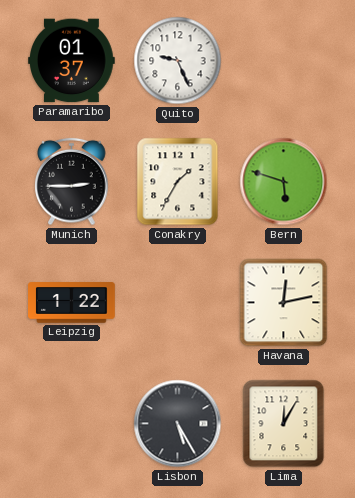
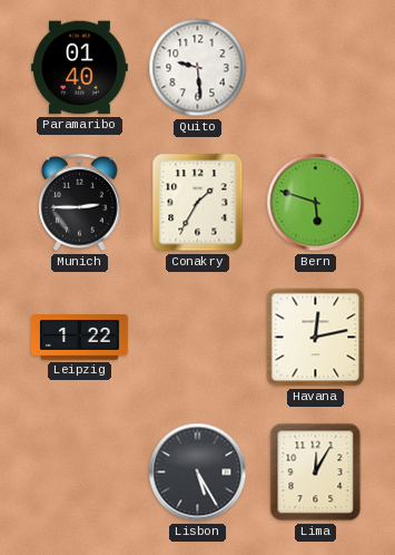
Paramaribo: 01:37 -> 01:40 (80, 68)
Quito: 9:26 -> 9:29 (198, 68)
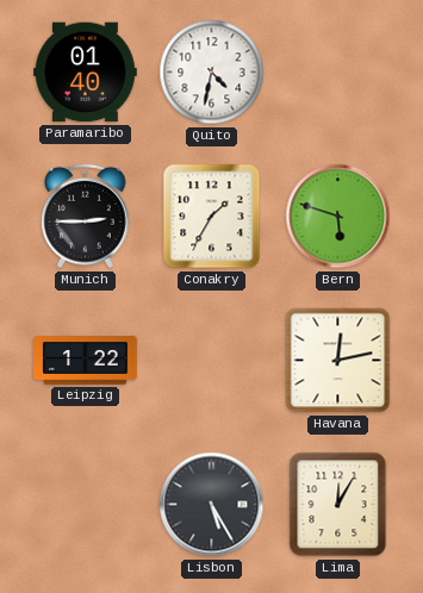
Quito: 9:29 -> 4:32 (212, 73)
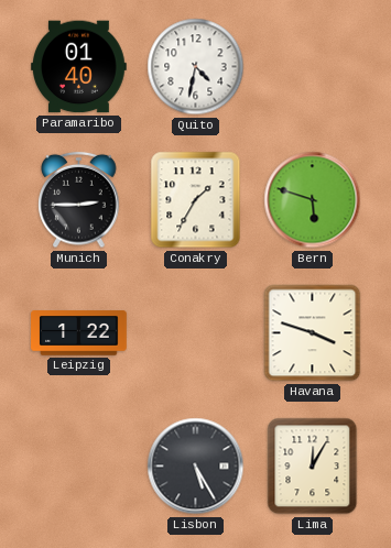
Havana: 12:13 -> 3:48 (313, 333)
